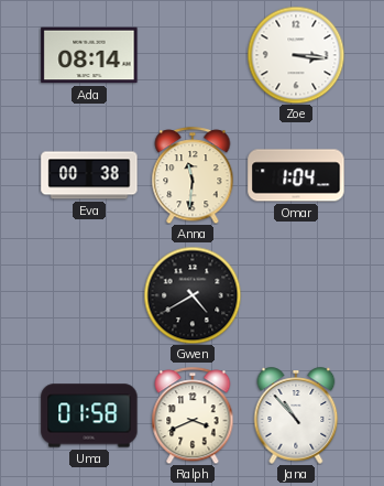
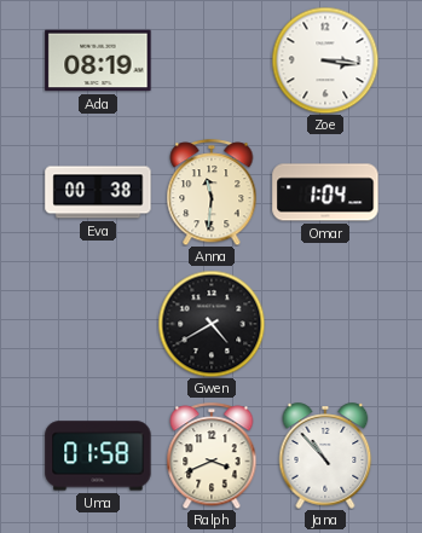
Ada: 08:14 -> 08:19 (98, 60)
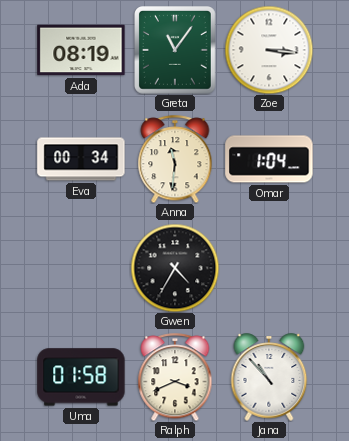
Greta: none -> 11:06 (176, 51)
Eva: 00:38 -> 00:34 (81, 159)
Gwen: 4:40 -> 4:35 (175, 268)
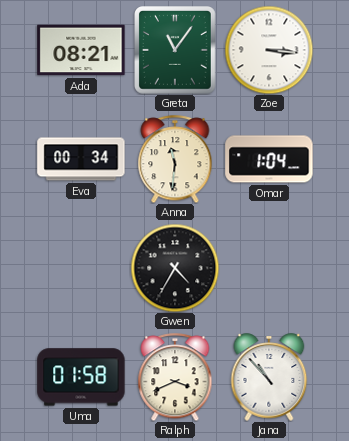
Ada: 08:19 -> 08:21 (81, 50)
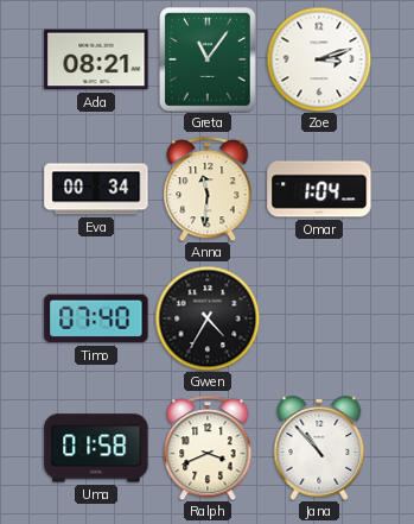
Zoe: 3:16 -> 3:12 (319, 59)
Timo: none -> 07:40 (96, 318)
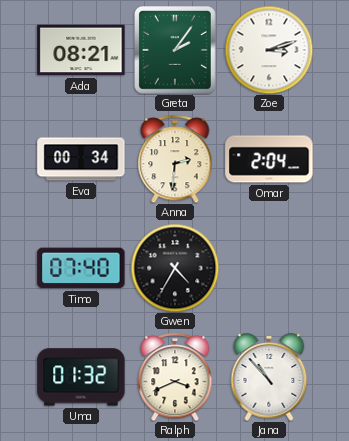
Greta: 11:06 -> 2:06 (176, 51)
Anna: 11:31 -> 2:31 (175, 159)
Omar: 1:04 -> 2:04 (269, 159)
Uma: 01:58 -> 01:32 (81, 377)
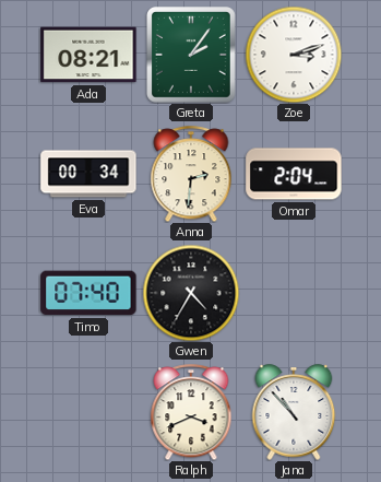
Uma: 01:32 -> none (81, 377)
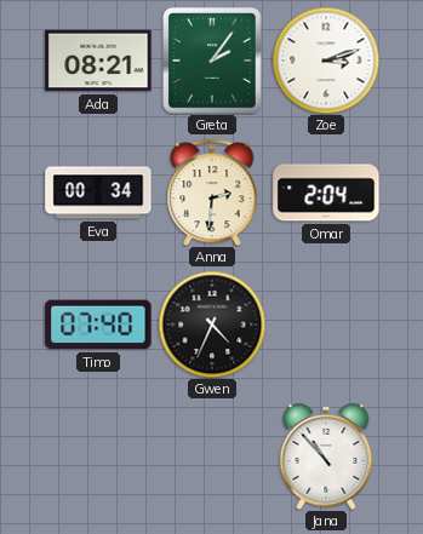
Gwen: 4:35 -> 4:34 (212, 325)
Ralph: 3:41 -> none (191, 412)
